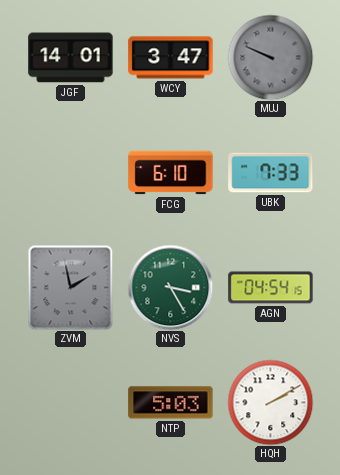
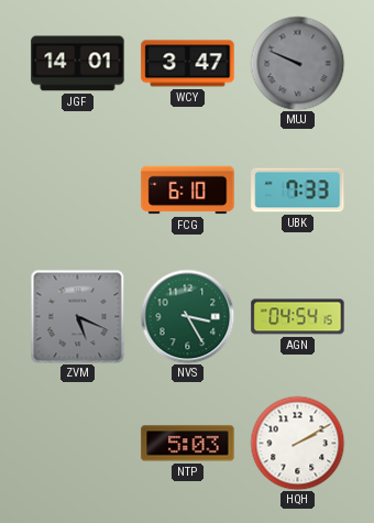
ZVM: 1:58 -> 5:19 (77, 316)
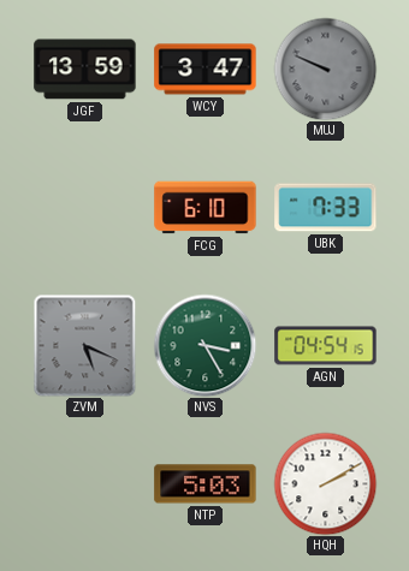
JGF: 14:01 -> 13:59 (85, 70)
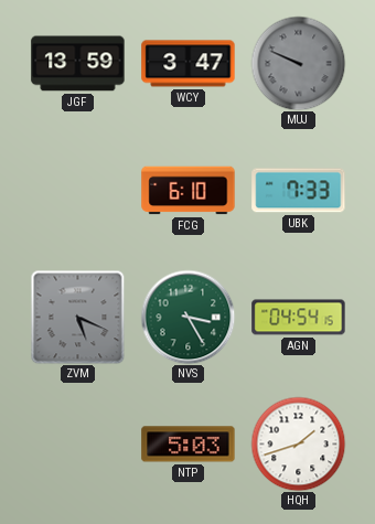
HQH: 2:10 -> 1:42 (298, 443)
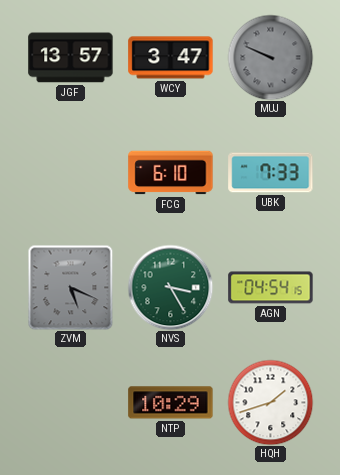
JGF: 13:59 -> 13:57 (71, 58)
NTP: 5:03 -> 10:29 (171, 403)
